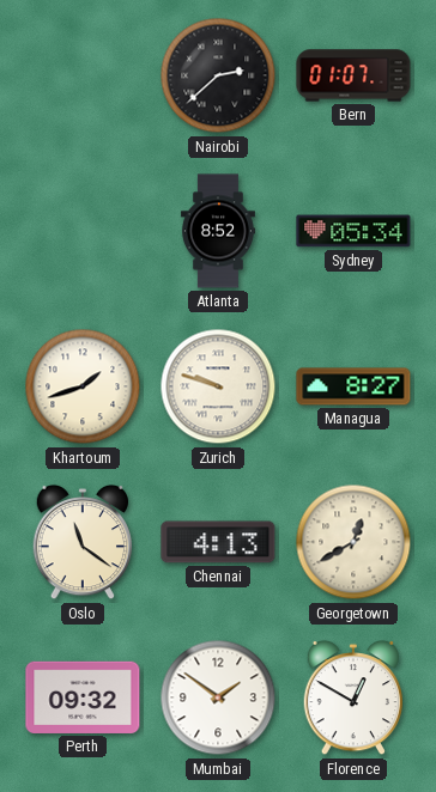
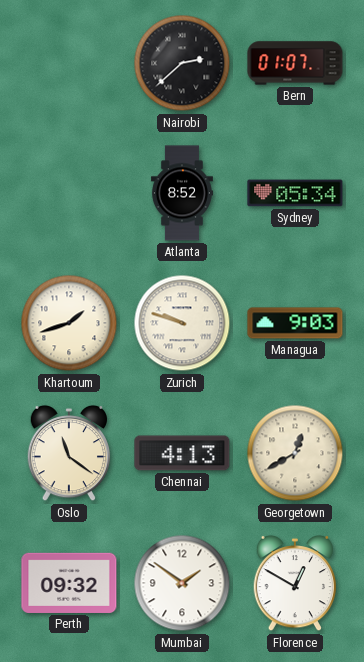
Managua: 8:27 -> 9:03 (295, 323)
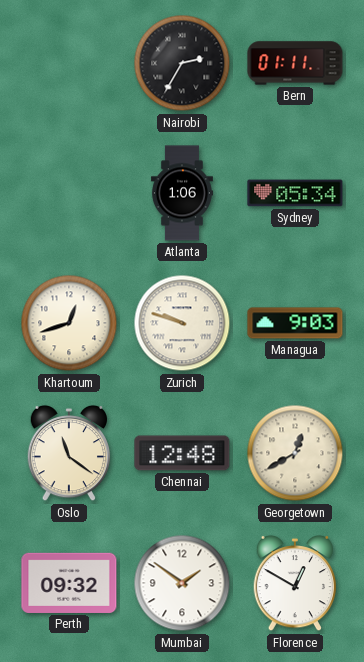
Nairobi: 2:38 -> 2:35 (182, 63)
Bern: 01:07 -> 01:11 (295, 63)
Atlanta: 8:52 -> 1:06 (182, 193)
Khartoum: 1:42 -> 12:42 (69, 323)
Chennai: 4:13 -> 12:48 (182, 453)
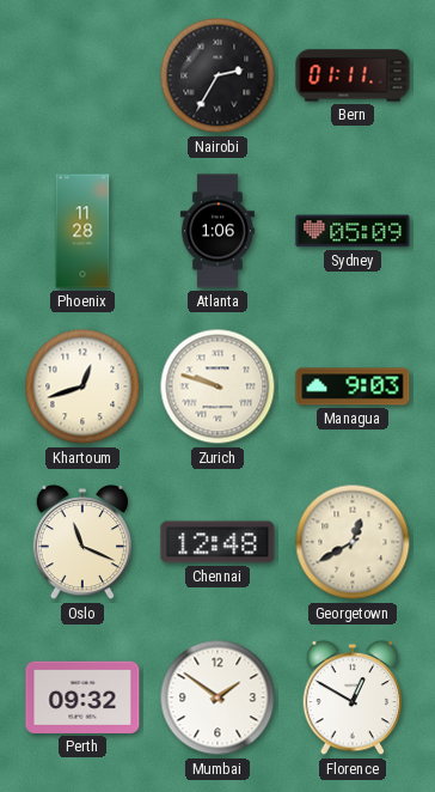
Phoenix: none -> 11:28 (82, 231)
Sydney: 05:34 -> 05:09 (353, 231)
Oslo: 11:21 -> 11:19 (82, 542)
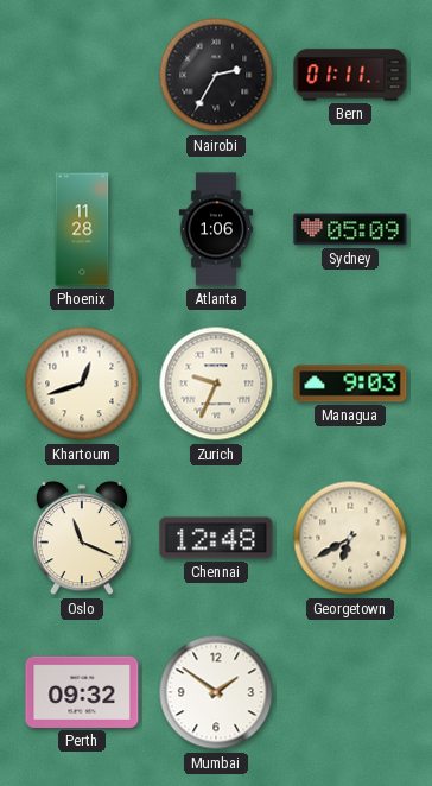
Zurich: 9:48 -> 9:34 (216, 384)
Georgetown: 12:40 -> 6:40 (350, 538)
Florence: 12:50 -> none (353, 697)
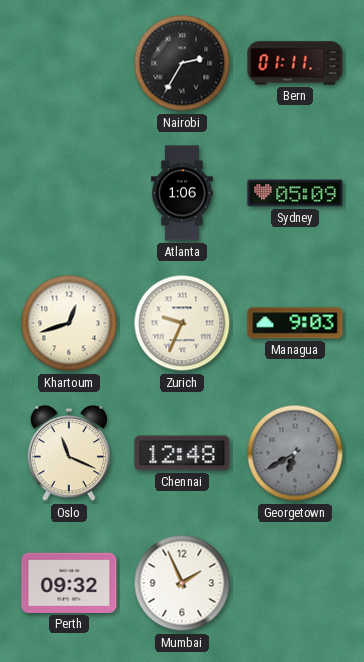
Phoenix: 11:28 -> none (82, 229)
Georgetown dial: cream -> grey (295, 453)
Mumbai: 1:51 -> 1:56 (182, 583)
